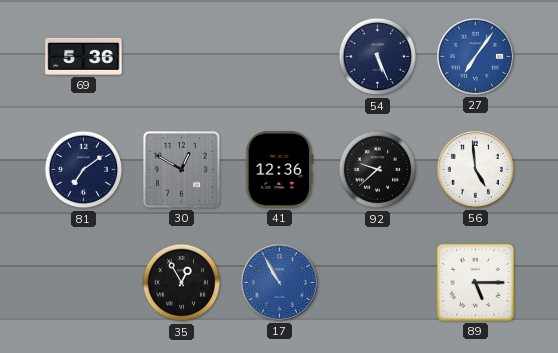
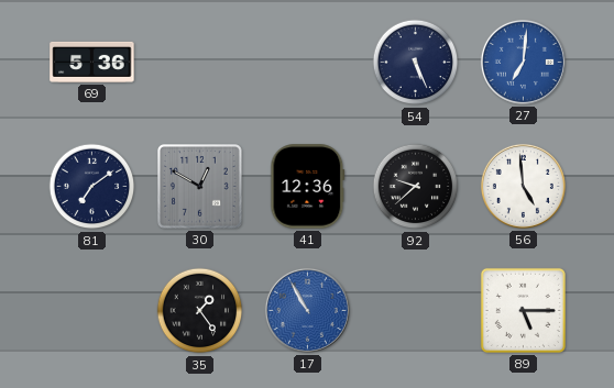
27: 7:06 -> 7:01 (523, 62)
35: 12:55 -> 1:24 (200, 311)
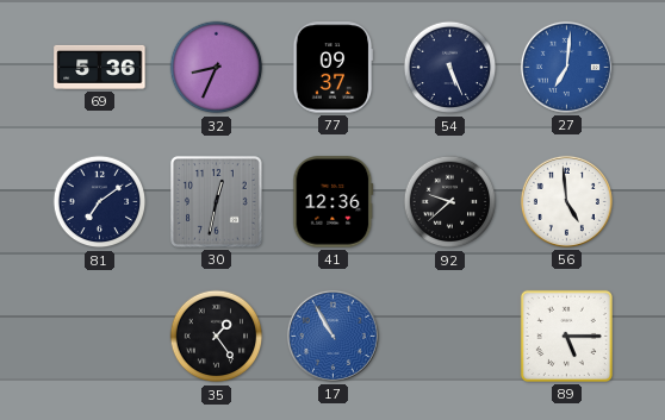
32: none -> 8:34 (217, 68)
77: none -> 09:37 (332, 68)
30: 12:50 -> 12:32 (217, 202)
